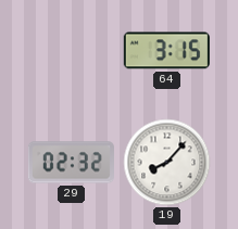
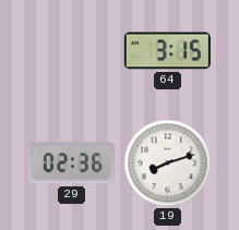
29: 02:32 -> 02:36 (71, 164)
19: 8:07 -> 8:12 (168, 164)
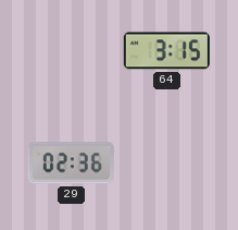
19: 8:12 -> none (168, 164)
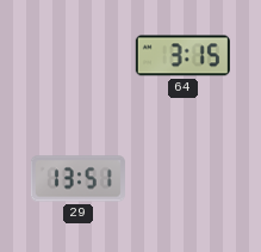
29: 02:36 -> 13:51 (77, 179)
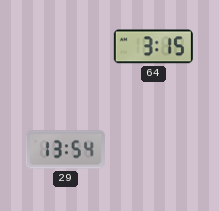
29: 13:51 -> 13:54 (65, 150)
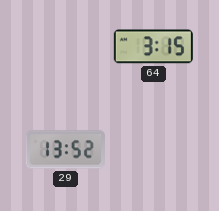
29: 13:54 -> 13:52 (65, 150)
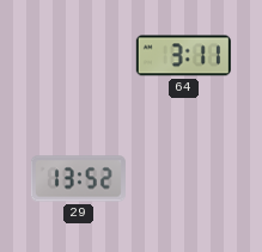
64: 3:15 -> 3:11 (183, 56)
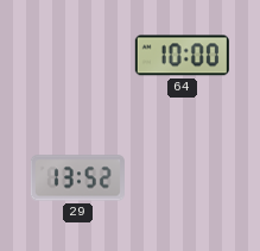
64: 3:11 -> 10:00 (182, 56)
